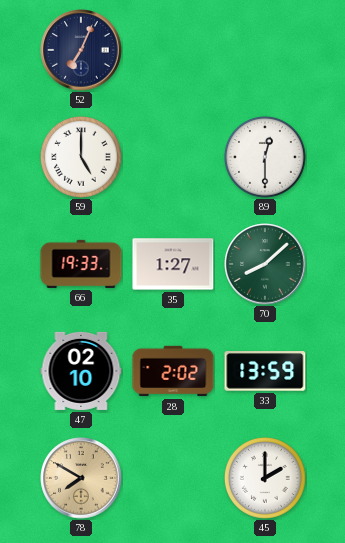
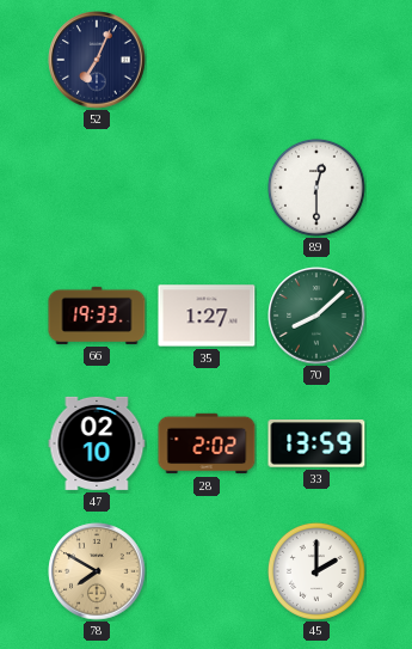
59: 5:00 -> none (81, 157)
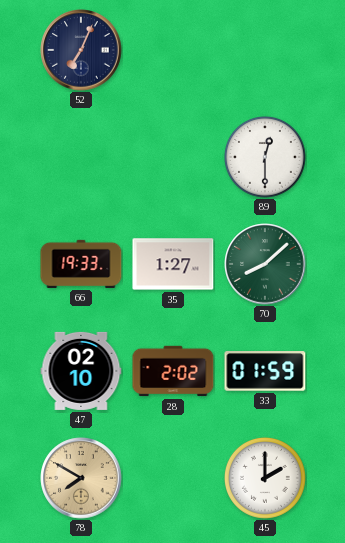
33: 13:59 -> 01:59 (265, 371)
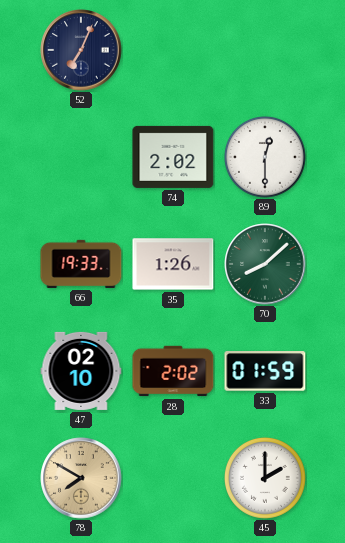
74: none -> 2:02 (173, 157)
35: 1:27 -> 1:26 (173, 264)
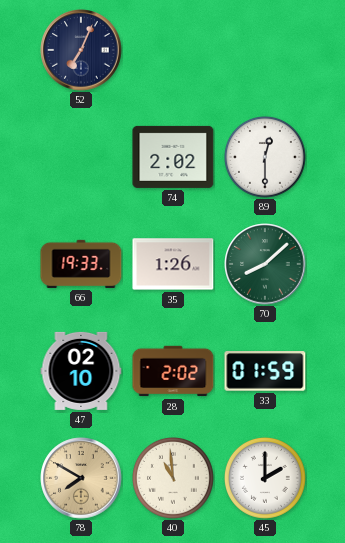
40: none -> 10:59 (173, 478)
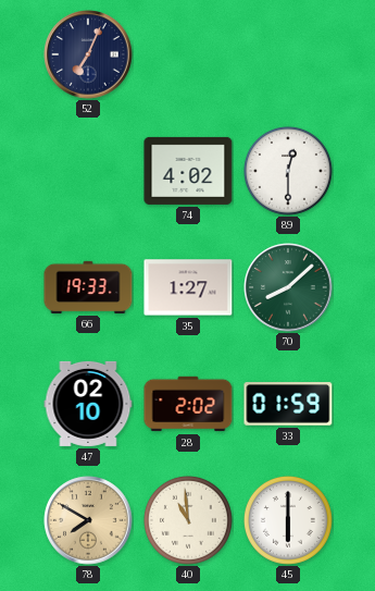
74: 2:02 -> 4:02 (188, 171)
35: 1:26 -> 1:27 (188, 287)
45: 2:00 -> 6:00 (288, 520)
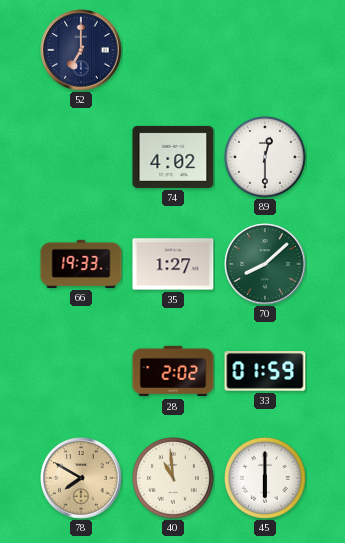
52: 7:04 -> 7:00 (81, 50)
47: 02:10 -> none (88, 404)
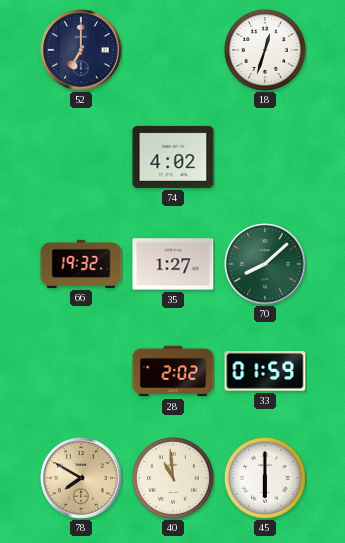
18: none -> 12:33 (265, 50)
89: 12:30 -> none (265, 157)
66: 19:33 -> 19:32 (81, 264)
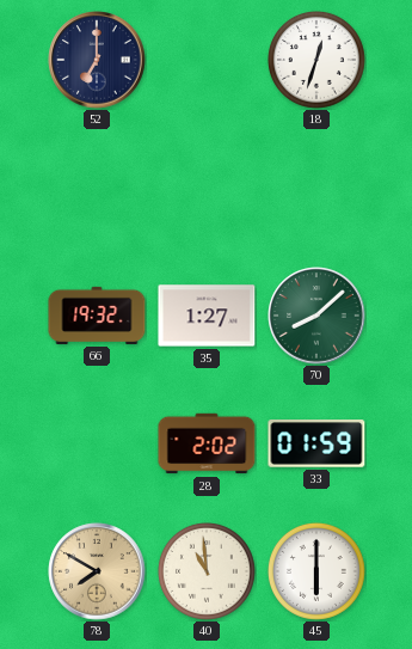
74: 4:02 -> none (173, 157)
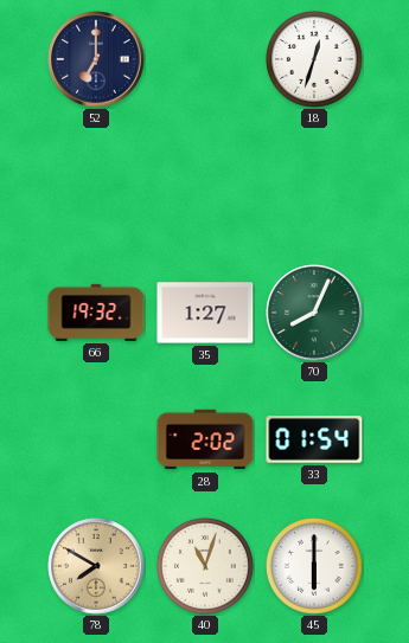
70: 8:08 -> 8:04 (314, 313)
33: 01:59 -> 01:54 (314, 439)
40: 10:59 -> 11:03 (205, 566)
